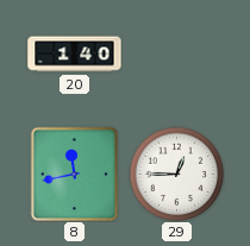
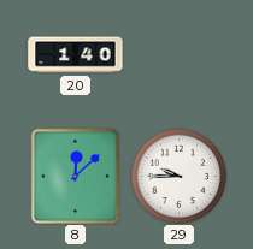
8: 11:43 -> 12:08 (76, 176)
29: 12:45 -> 9:45 (178, 176)
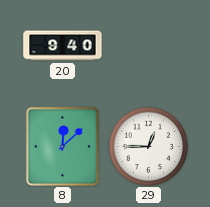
20: 1:40 -> 9:40 (63, 46)
29: 9:45 -> 12:45 (148, 146)
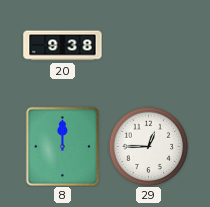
20: 9:40 -> 9:38 (63, 46)
8: 12:08 -> 12:00 (63, 146)
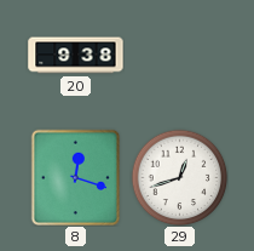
8: 12:00 -> 12:18 (76, 177)
29: 12:45 -> 12:42 (179, 177)
